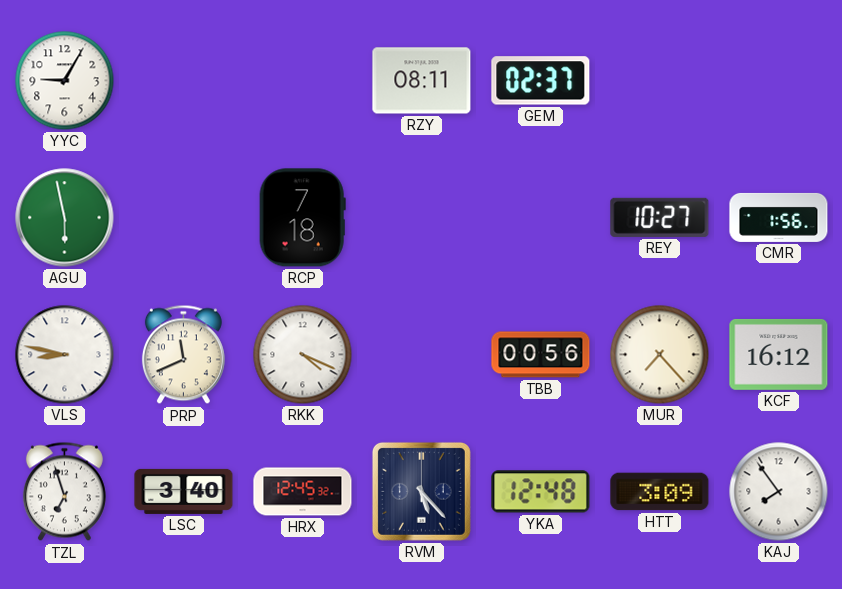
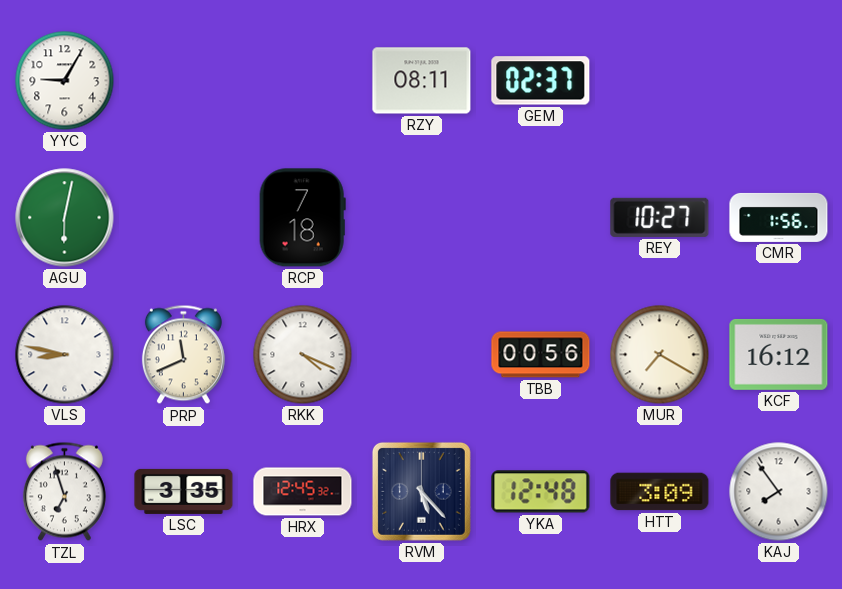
AGU: 5:58 -> 6:02 (65, 218)
MUR: 7:23 -> 7:20 (660, 355)
LSC: 3:40 -> 3:35 (184, 491)
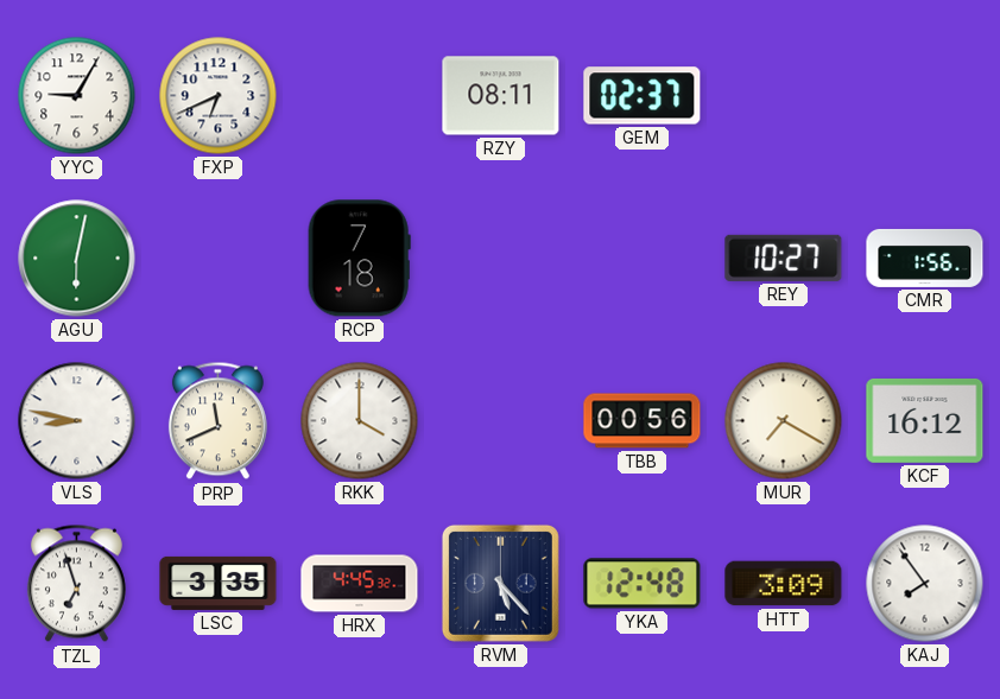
FXP: none -> 6:41 (219, 96)
RKK: 4:19 -> 4:00 (360, 421)
HRX: 12:45 -> 4:45 (360, 584)
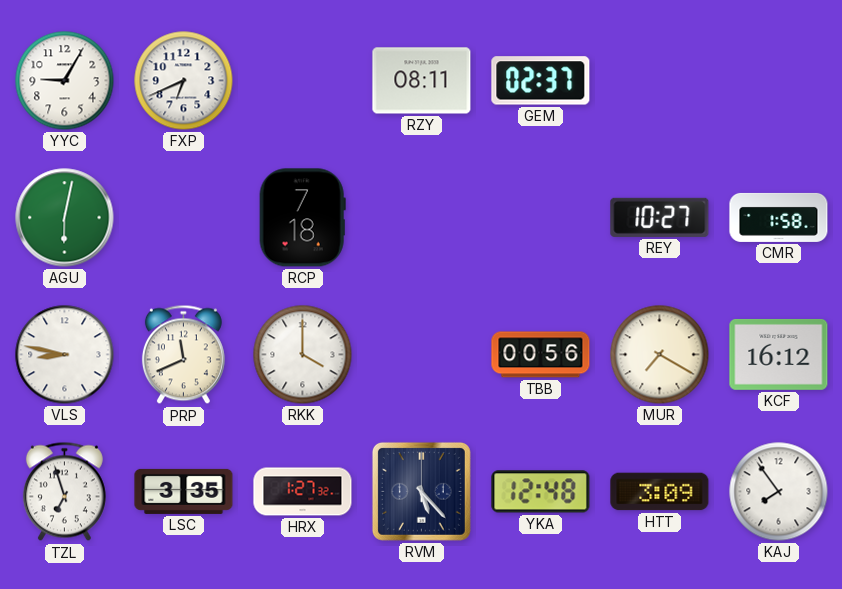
CMR: 1:56 -> 1:58 (779, 217)
HRX: 4:45 -> 1:27 (303, 492)
